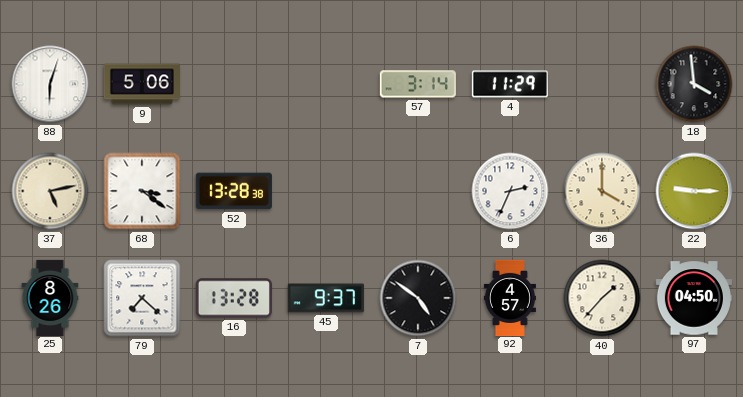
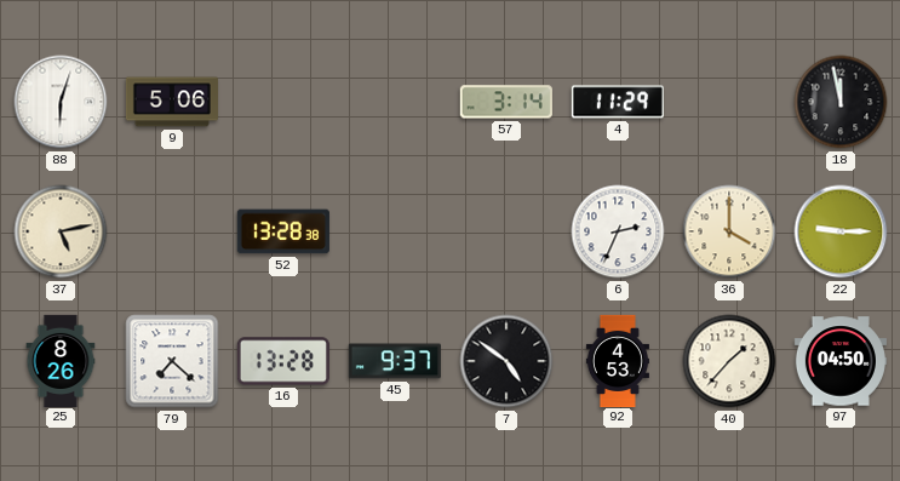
18: 3:59 -> 11:58 (841, 102)
68: 3:21 -> none (142, 191)
92: 4:57 -> 4:53 (618, 360)
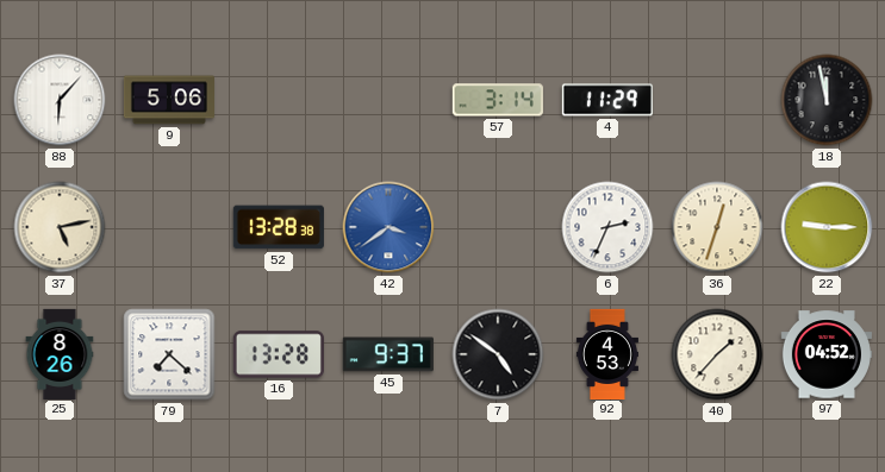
88: 6:03 -> 6:07 (60, 100)
42: none -> 3:39 (388, 227)
36: 4:00 -> 12:33 (717, 227)
97: 04:50 -> 04:52 (827, 354)
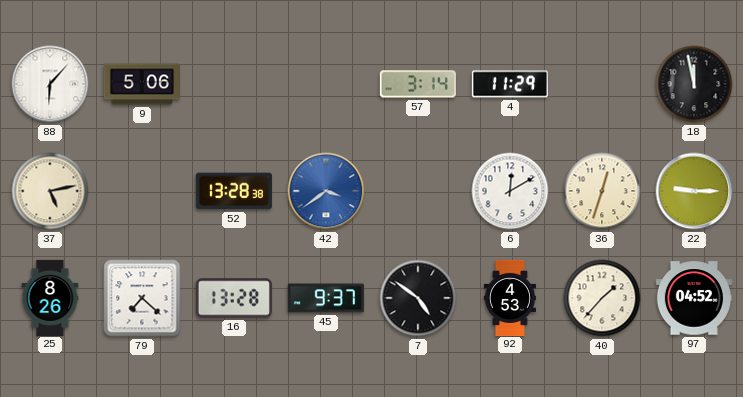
6: 2:34 -> 12:10 (510, 191)
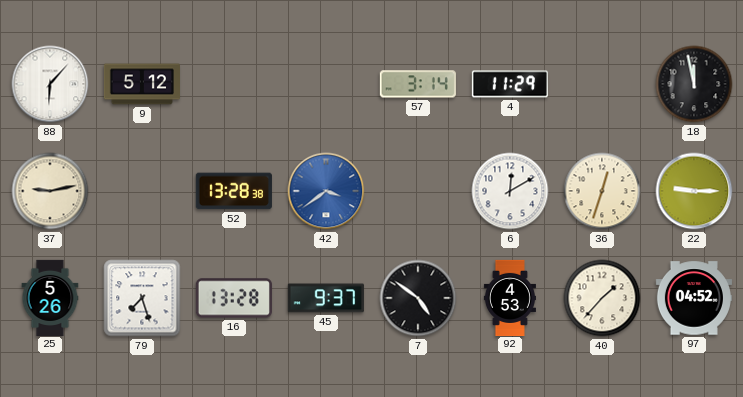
9: 5:06 -> 5:12 (141, 84)
37: 5:13 -> 9:13 (50, 191)
25: 8:26 -> 5:26 (50, 297)
79: 7:22 -> 7:27 (142, 298)
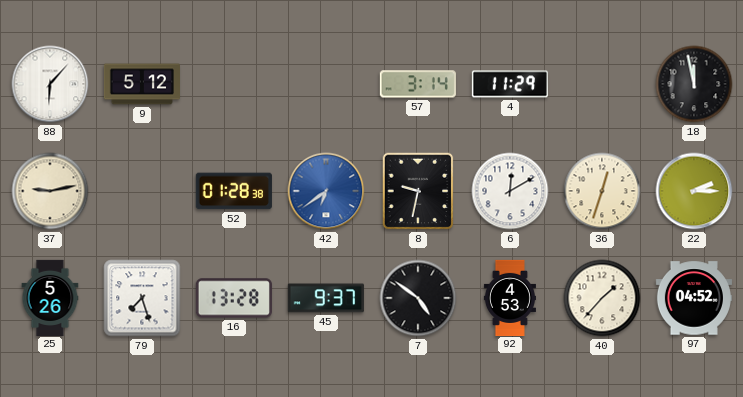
52: 13:28 -> 01:28 (234, 191)
42: 3:39 -> 6:39 (326, 191)
8: none -> 9:32 (418, 191)
22: 9:15 -> 2:15 (694, 191)
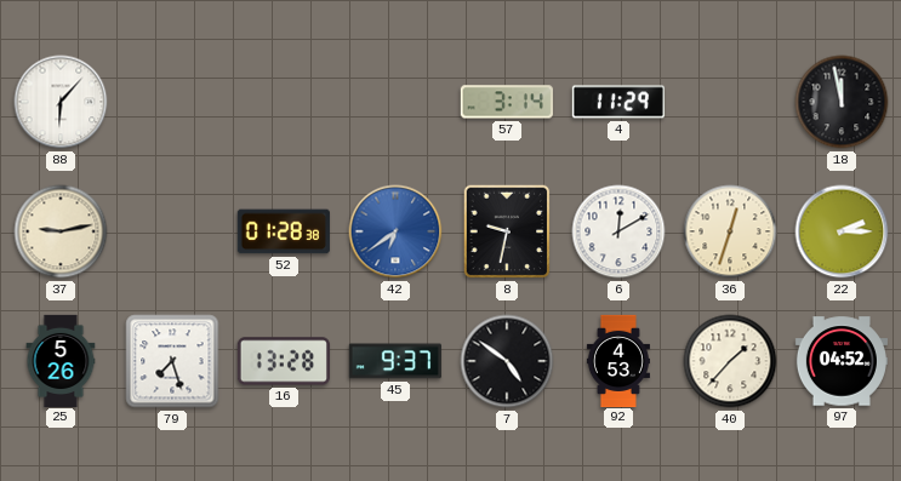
9: 5:12 -> none (141, 84)
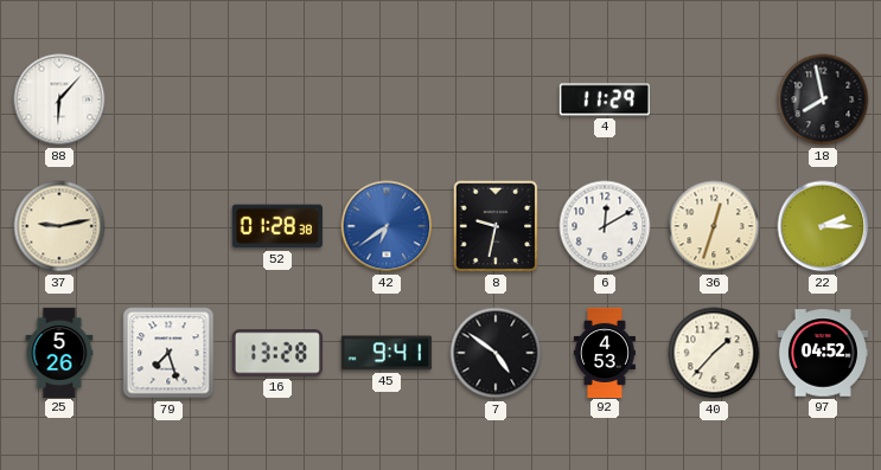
57: 3:14 -> none (507, 102)
18: 11:58 -> 7:58 (823, 99)
45: 9:37 -> 9:41 (387, 353)
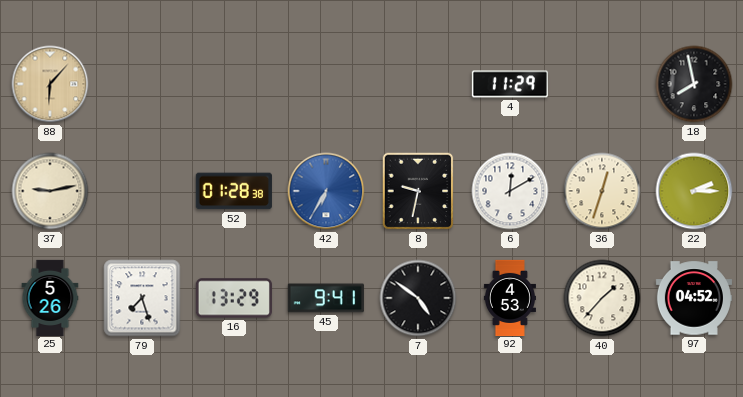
88 dial: white -> champagne (50, 84)
42: 6:39 -> 6:35 (326, 191)
16: 13:28 -> 13:29 (234, 298)
